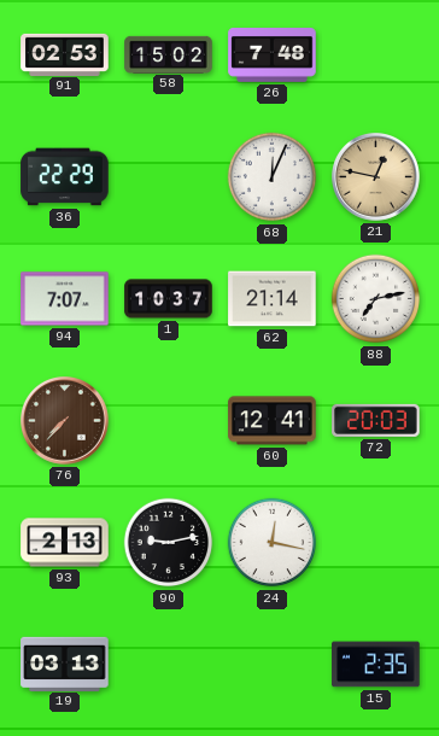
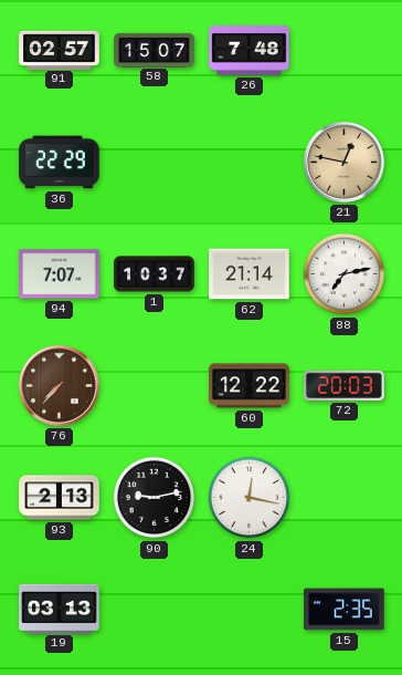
91: 02:53 -> 02:57 (60, 50)
58: 15:02 -> 15:07 (155, 50)
68: 12:04 -> none (273, 177)
60: 12:41 -> 12:22 (250, 386)
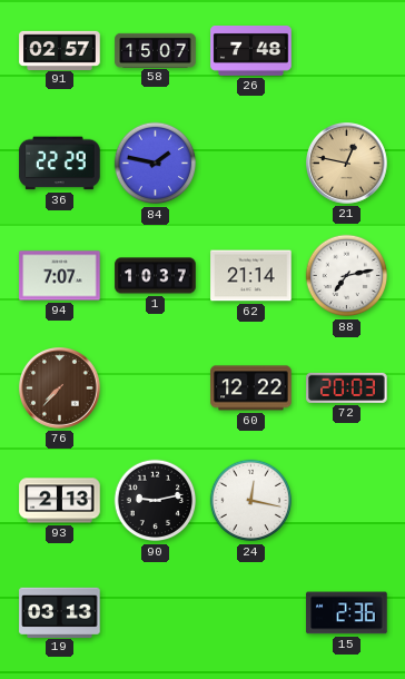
84: none -> 1:47 (156, 164)
15: 2:35 -> 2:36 (347, 613)
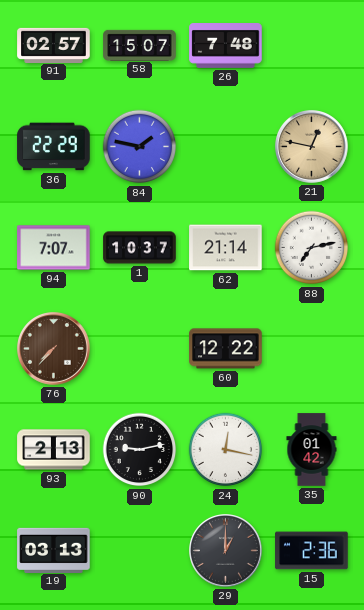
72: 20:03 -> none (347, 387)
35: none -> 01:42 (312, 450)
29: none -> 1:00 (226, 551)
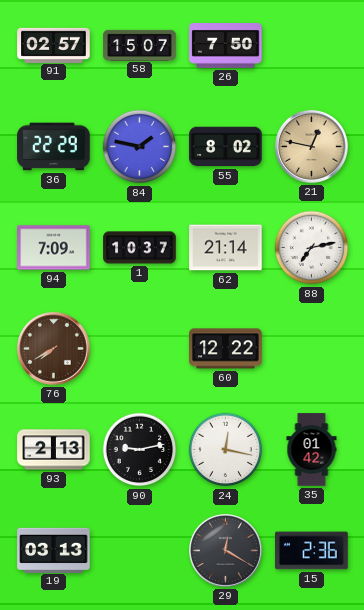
26: 7:48 -> 7:50 (226, 46)
55: none -> 8:02 (226, 147)
94: 7:07 -> 7:09 (54, 248)
76: 7:37 -> 7:40 (54, 349)
29: 1:00 -> 12:20 (226, 551)
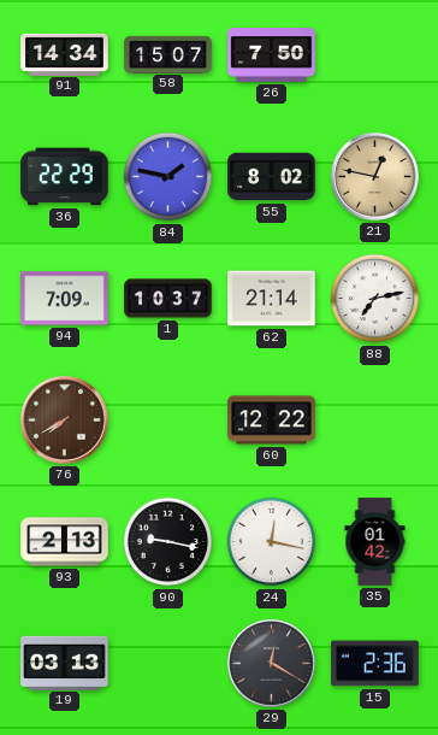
91: 02:57 -> 14:34 (65, 54)
90: 9:13 -> 9:17 (168, 542)
